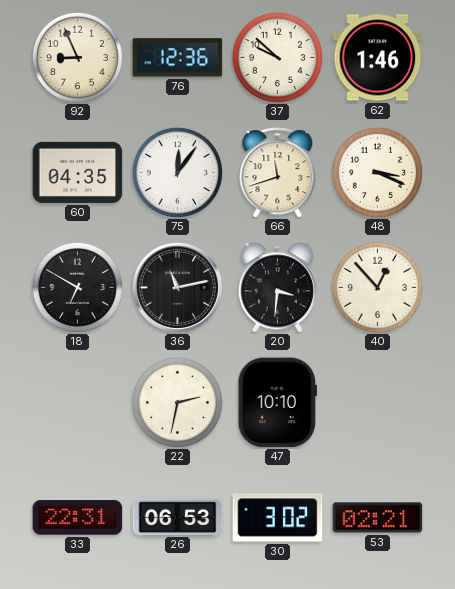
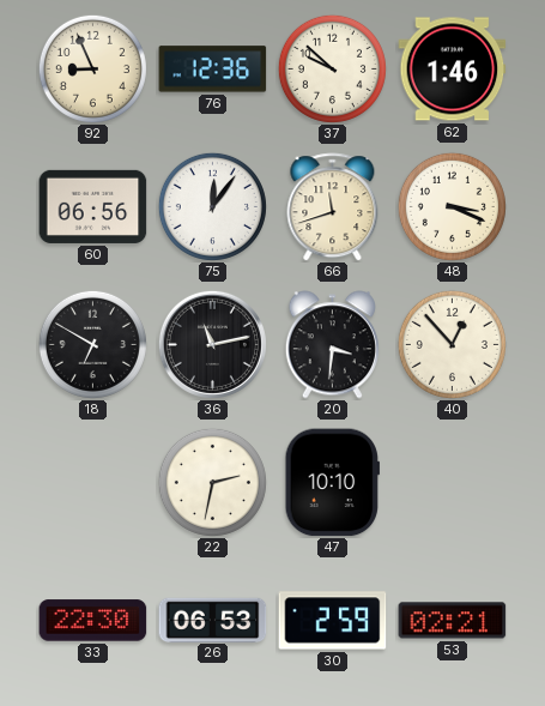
60: 04:35 -> 06:56 (93, 206)
33: 22:31 -> 22:30 (93, 621)
30: 3:02 -> 2:59 (333, 621)
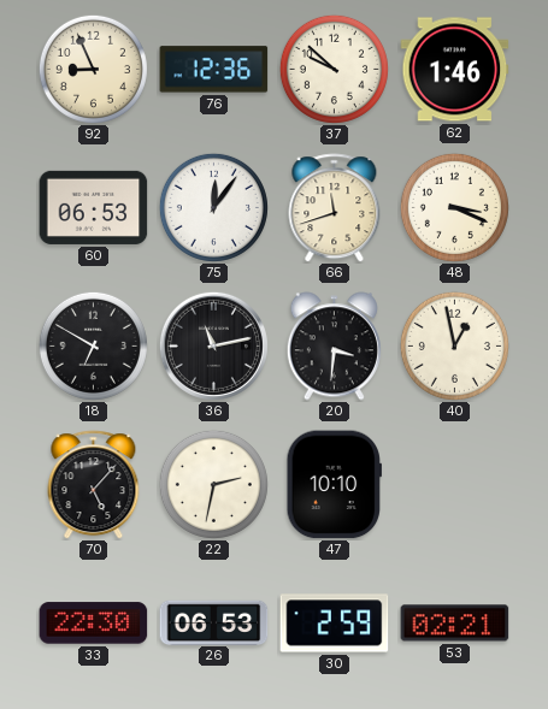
60: 06:56 -> 06:53 (94, 207)
40: 12:53 -> 12:58 (454, 345)
70: none -> 5:07 (94, 485)
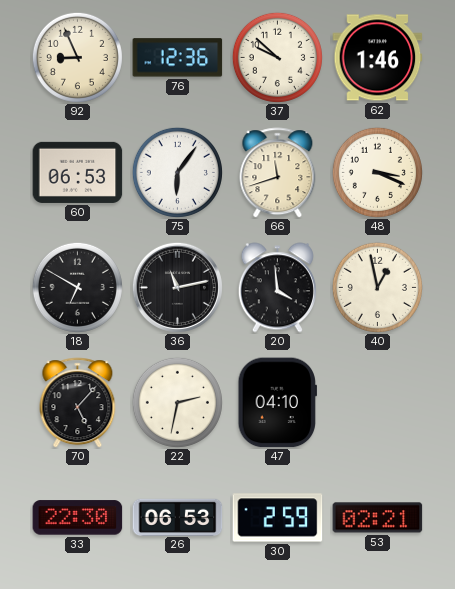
75: 12:06 -> 6:06 (177, 172)
20: 3:31 -> 3:59 (277, 288)
47: 10:10 -> 04:10 (277, 403)
